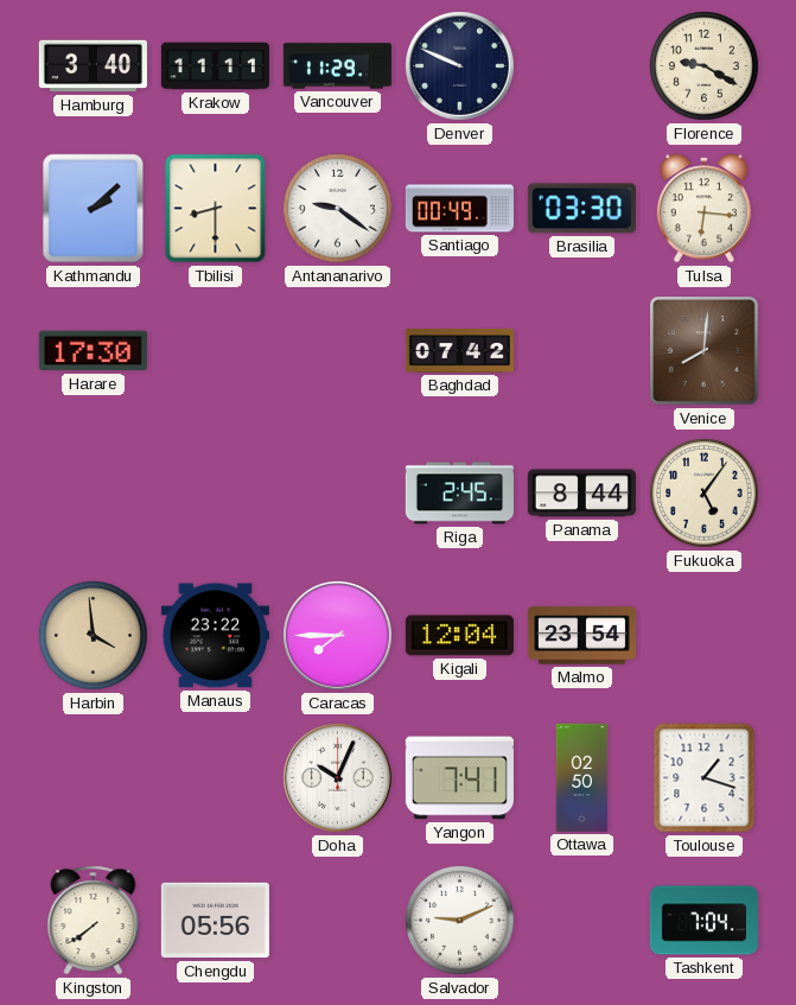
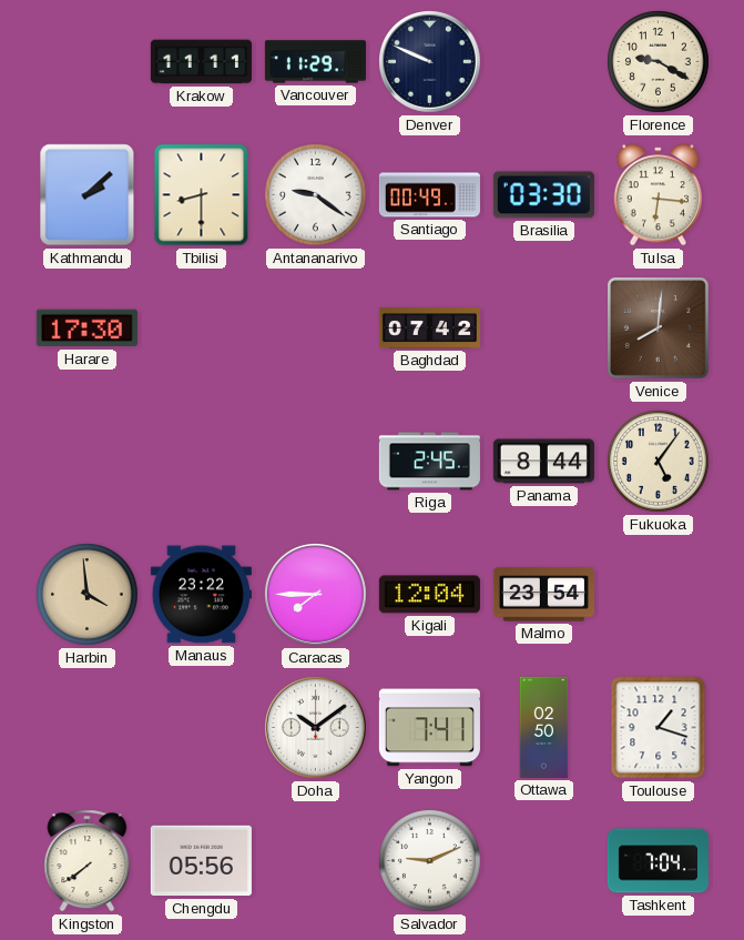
Hamburg: 3:40 -> none (93, 66)
Doha: 10:04 -> 10:09 (316, 728)
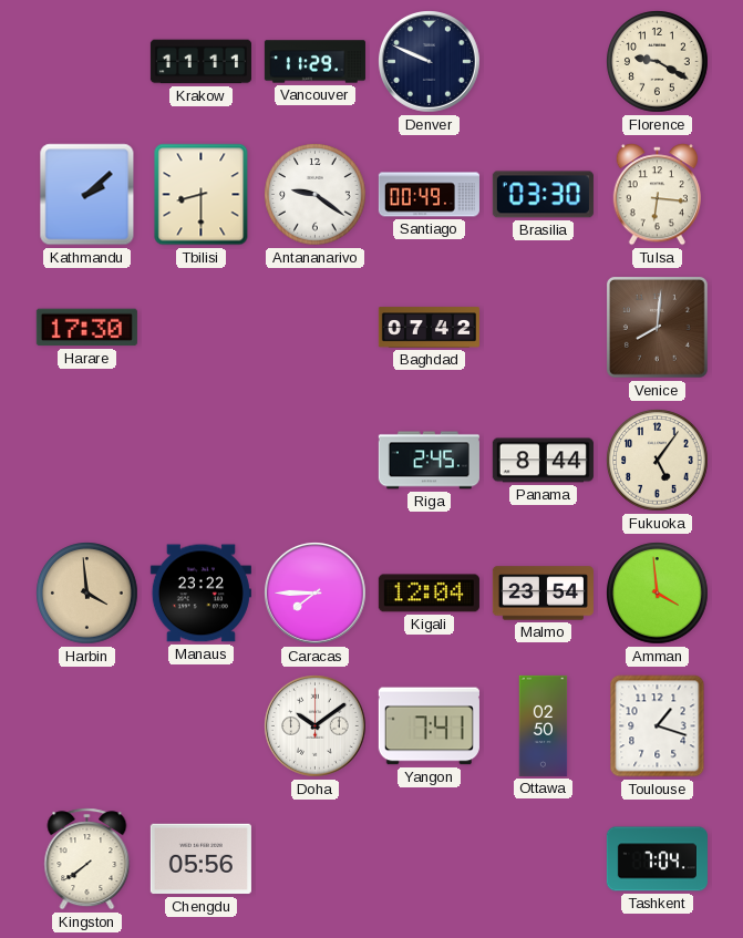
Amman: none -> 3:59 (658, 594)
Salvador: 9:11 -> none (430, 861)
